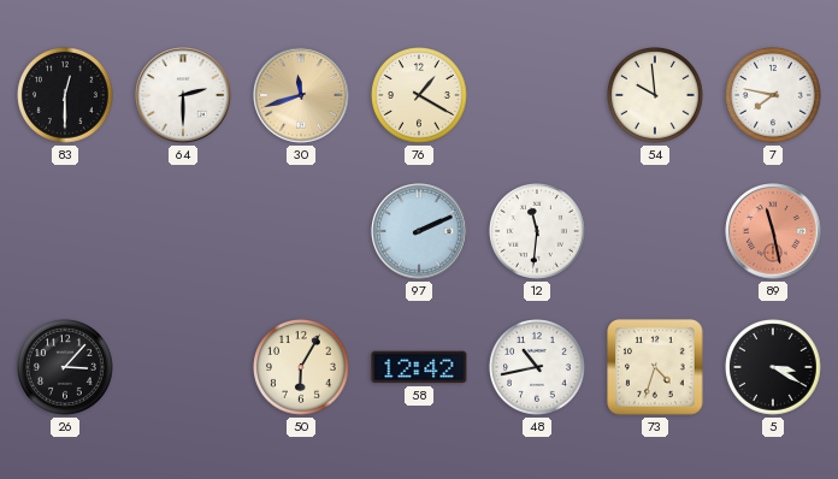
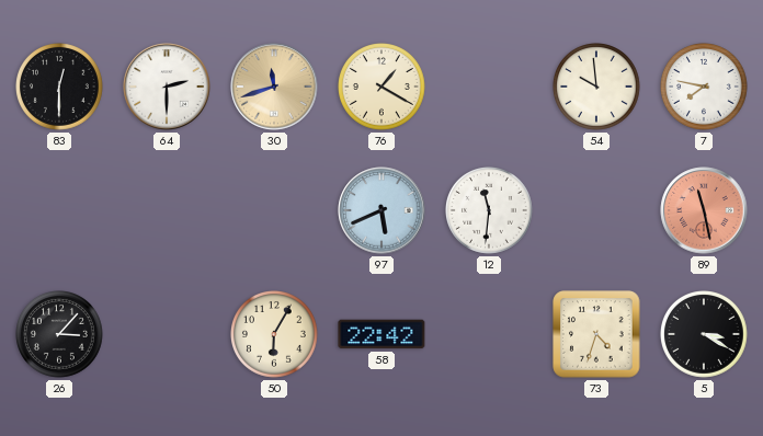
97: 2:11 -> 5:41 (381, 210)
58: 12:42 -> 22:42 (381, 334)
48: 10:43 -> none (538, 368)
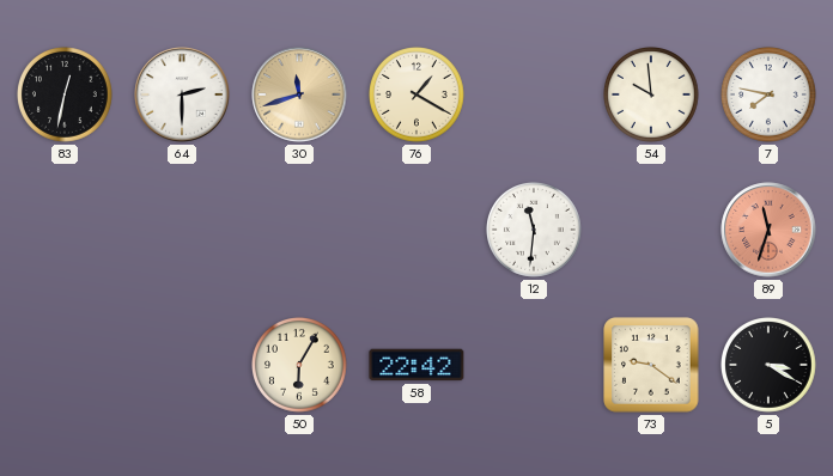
83: 12:30 -> 12:32 (66, 96)
97: 5:41 -> none (381, 210)
89: 11:28 -> 11:33 (768, 230)
26: 3:07 -> none (60, 335)
73: 4:33 -> 9:21 (651, 365)
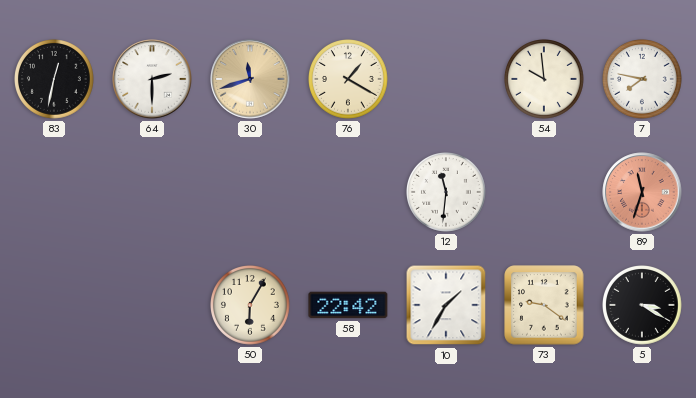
10: none -> 1:35 (446, 305)
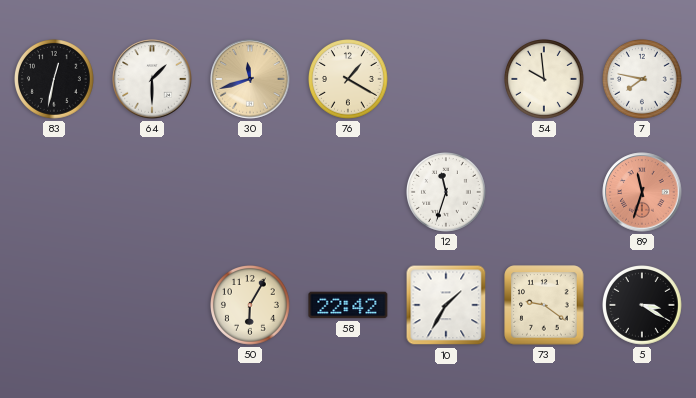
64: 2:30 -> 1:30 (152, 79)
12: 11:31 -> 11:33 (447, 193)
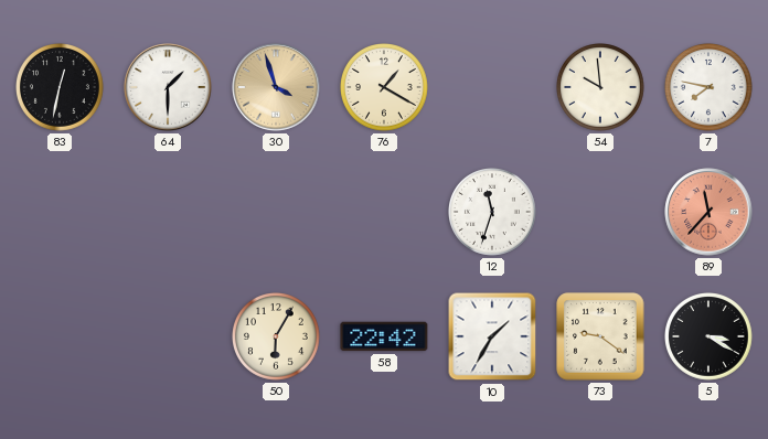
30: 11:42 -> 3:57 (276, 87)
89: 11:33 -> 11:37 (708, 212)
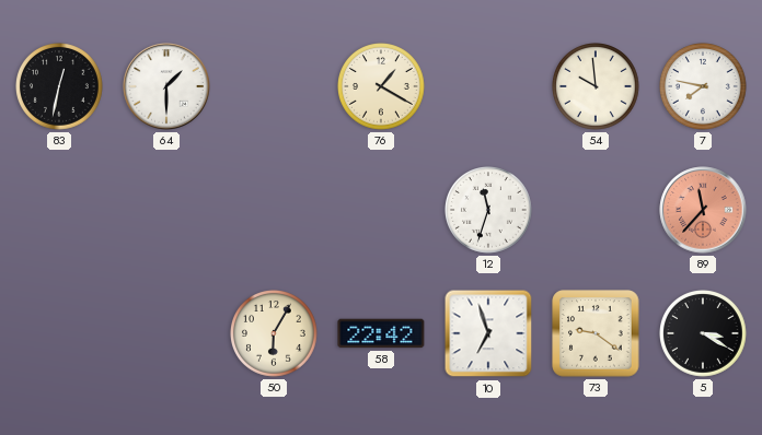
30: 3:57 -> none (276, 87)
10: 1:35 -> 6:57 (488, 333)
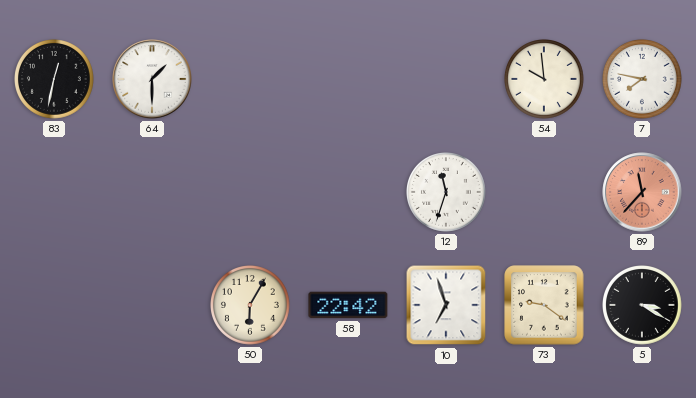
76: 1:20 -> none (382, 87)
